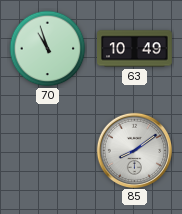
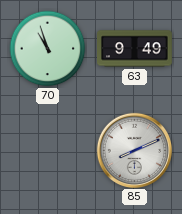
63: 10:49 -> 9:49 (135, 49)
85: 8:09 -> 8:11 (134, 150)
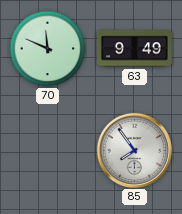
70: 10:57 -> 11:49 (48, 49)
85: 8:11 -> 7:54 (134, 150)
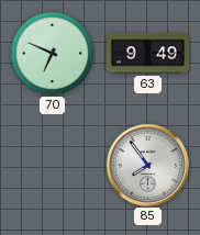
70: 11:49 -> 6:49 (53, 54)
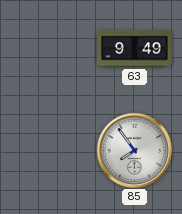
70: 6:49 -> none (53, 54)
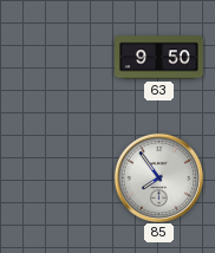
63: 9:49 -> 9:50 (159, 58)
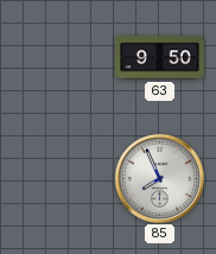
85: 7:54 -> 7:56 (159, 178)
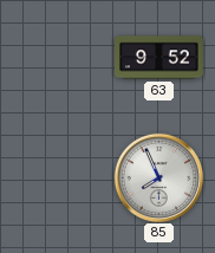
63: 9:50 -> 9:52 (159, 58)
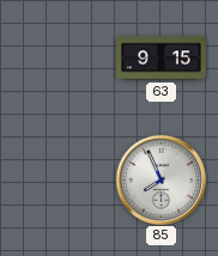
63: 9:52 -> 9:15 (162, 59)
